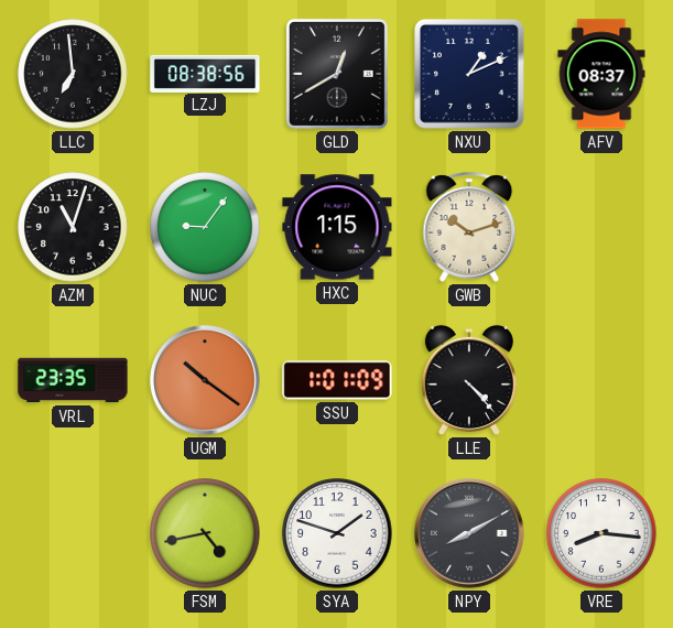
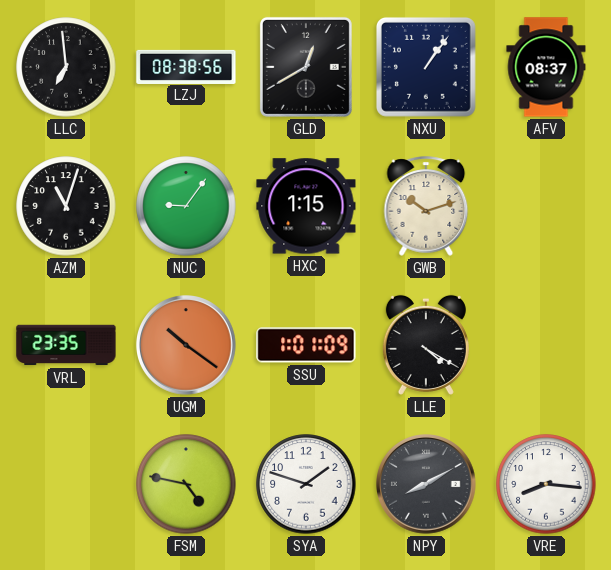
NXU: 1:11 -> 1:06 (426, 67)
LLE: 4:23 -> 4:20 (426, 345)
FSM: 4:43 -> 4:47 (186, 484)
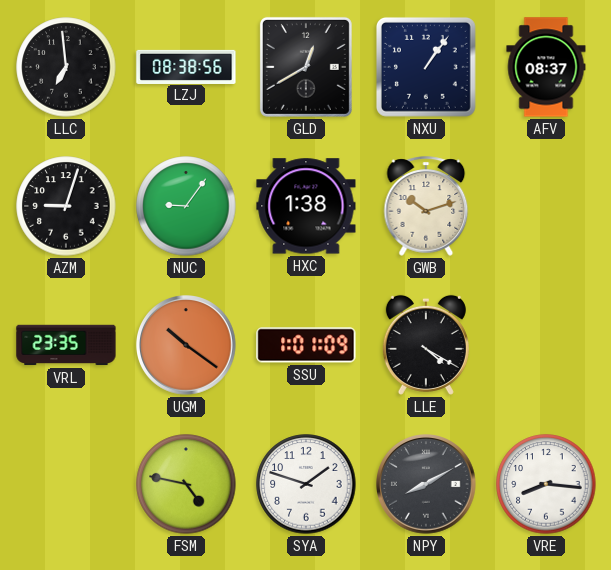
AZM: 11:03 -> 9:03 (66, 206)
HXC: 1:15 -> 1:38 (306, 206)
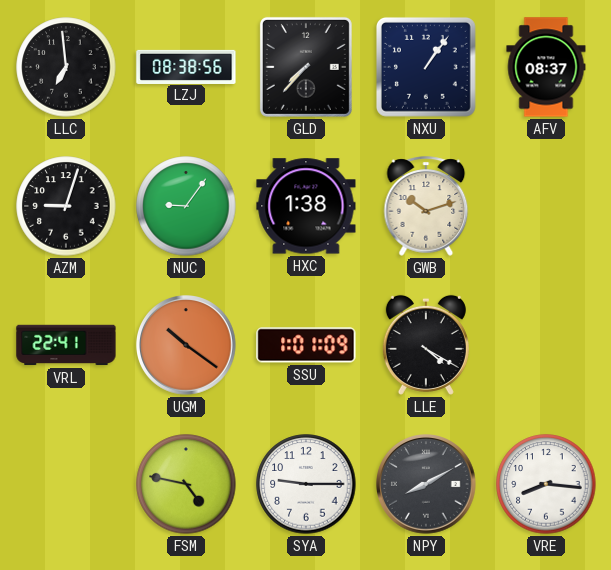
GLD: 12:40 -> 7:37 (306, 67)
VRL: 23:35 -> 22:41 (66, 345)
SYA: 1:48 -> 9:15 (306, 484)
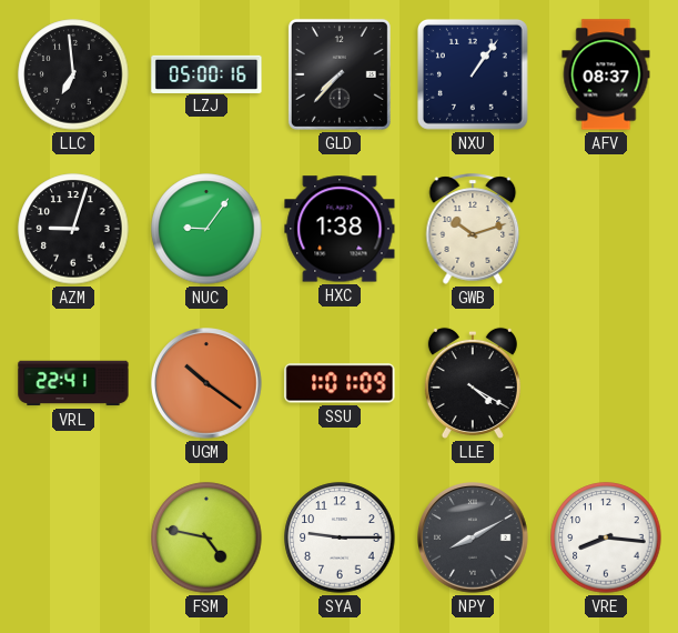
LZJ: 08:38 -> 05:00 (206, 73)
